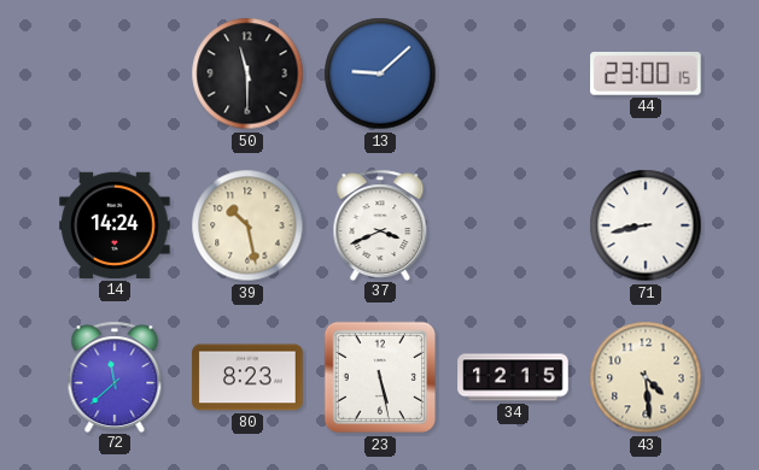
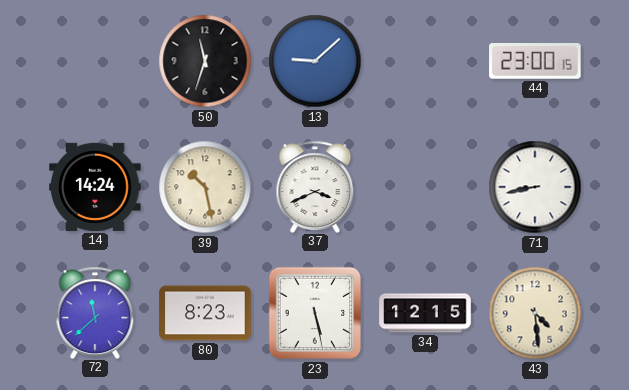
50: 11:30 -> 11:33 (205, 61)
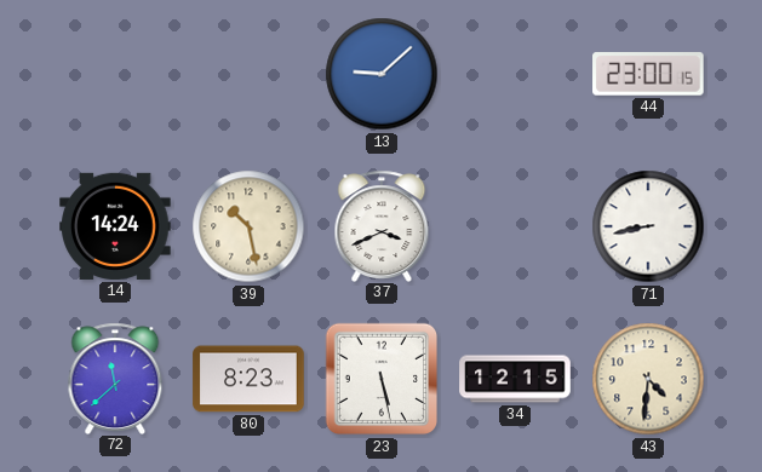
50: 11:33 -> none (205, 61)
43: 4:29 -> 4:31 (648, 379)
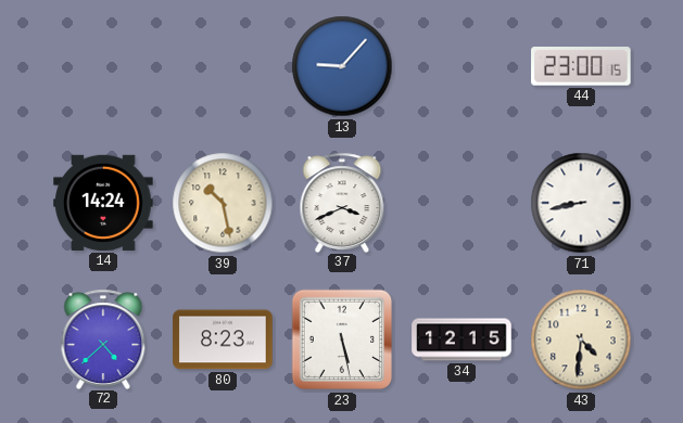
13: 9:08 -> 9:07 (342, 66)
72: 11:38 -> 4:38 (103, 338)
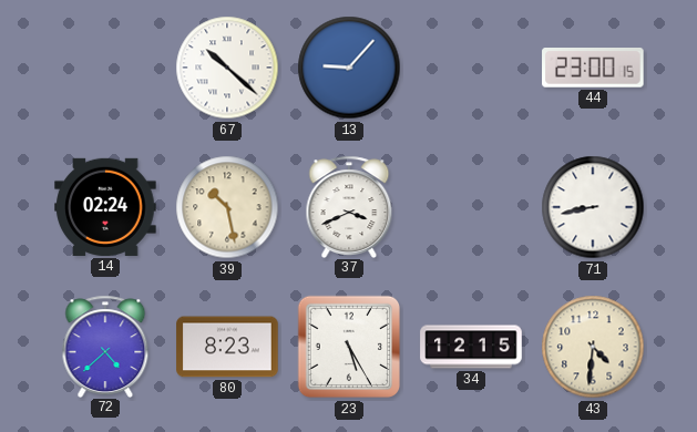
67: none -> 10:22 (227, 68)
14: 14:24 -> 02:24 (105, 207)
23: 5:28 -> 5:25 (349, 347)
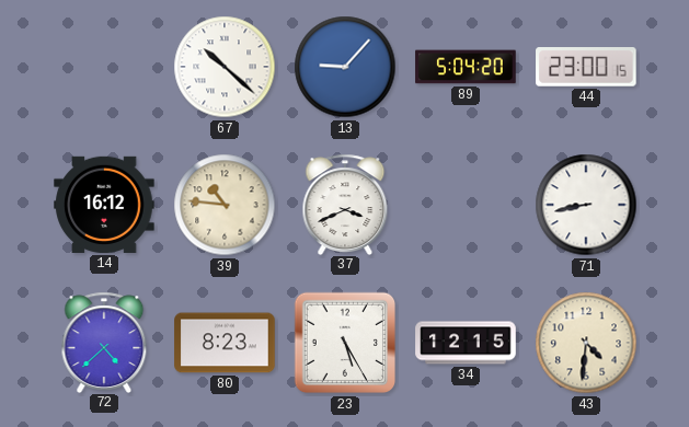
89: none -> 5:04 (466, 67)
14: 02:24 -> 16:12 (104, 205)
39: 10:28 -> 10:46 (225, 205)
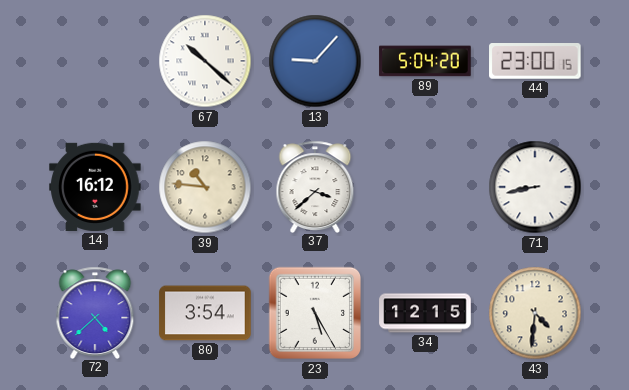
37: 3:41 -> 3:38 (315, 186)
80: 8:23 -> 3:54 (205, 313)
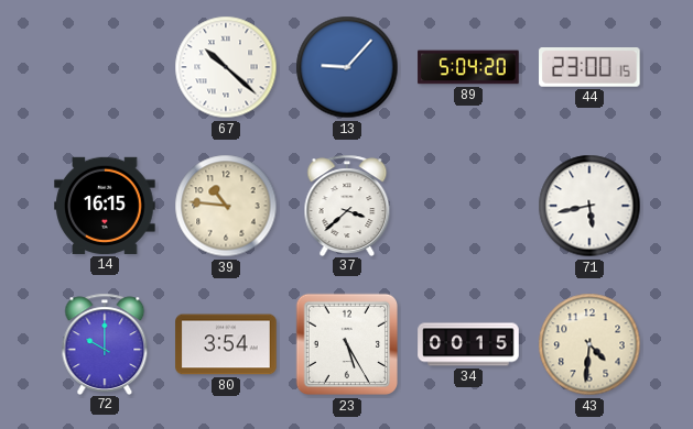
14: 16:12 -> 16:15 (105, 206)
71: 8:43 -> 5:43 (589, 206)
72: 4:38 -> 10:00 (105, 343)
34: 12:15 -> 00:15 (468, 344)
